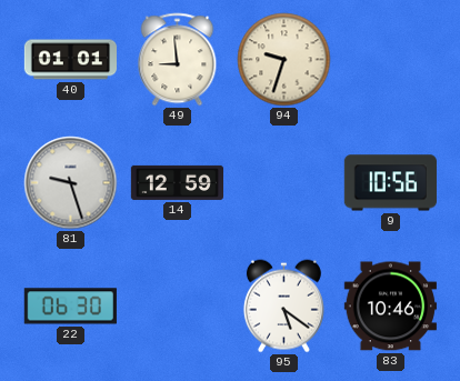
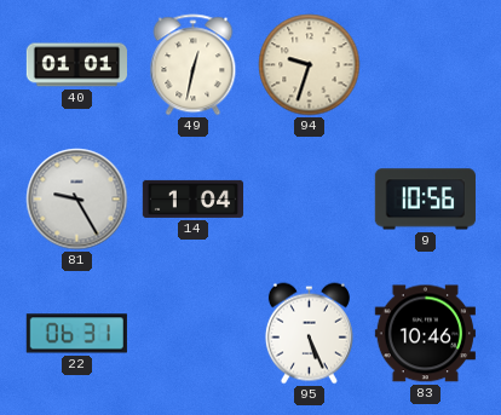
49: 8:59 -> 12:32 (194, 65)
81: 9:27 -> 9:25 (77, 200)
14: 12:59 -> 1:04 (192, 198)
22: 06:30 -> 06:31 (76, 334)
95: 5:21 -> 5:26 (309, 334)
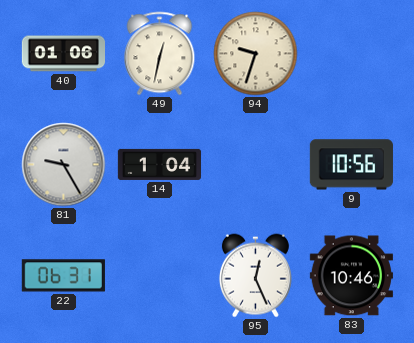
40: 01:01 -> 01:06 (63, 54)
95: 5:26 -> 12:26 (255, 276)
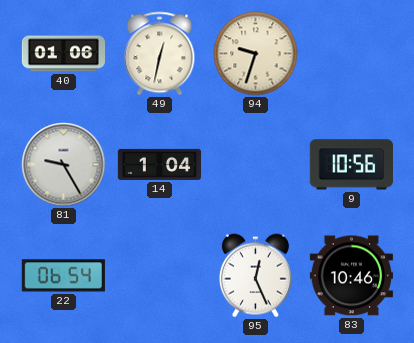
22: 06:31 -> 06:54 (63, 276)
